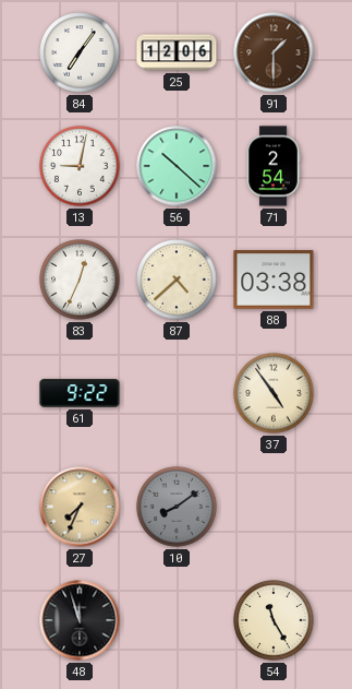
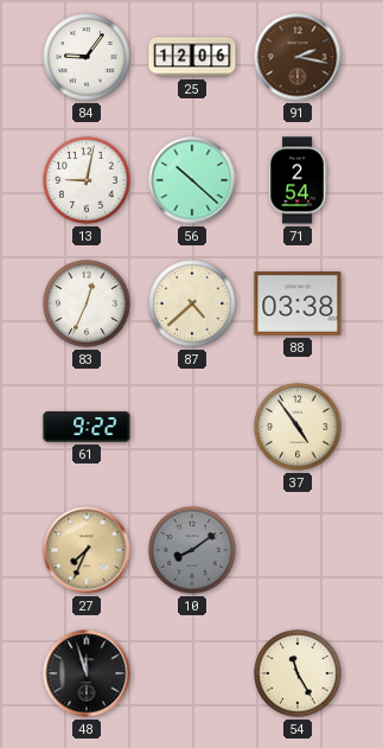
84: 7:06 -> 9:06 (87, 57)
91: 1:30 -> 2:17 (298, 57)
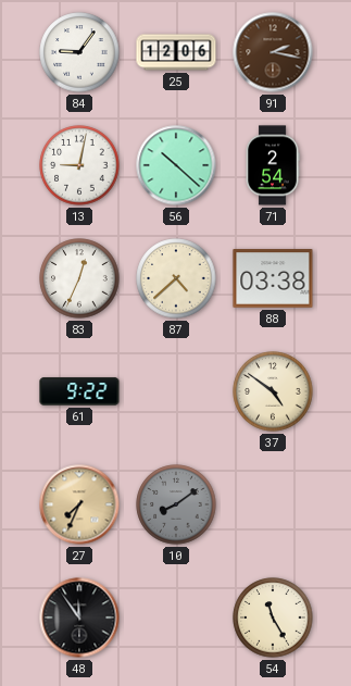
37: 4:54 -> 4:51 (273, 391)
48: 11:57 -> 11:54 (79, 618)
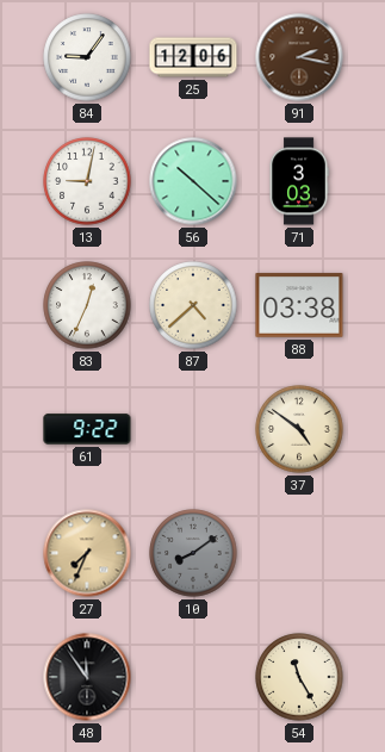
71: 2:54 -> 3:03 (299, 181)
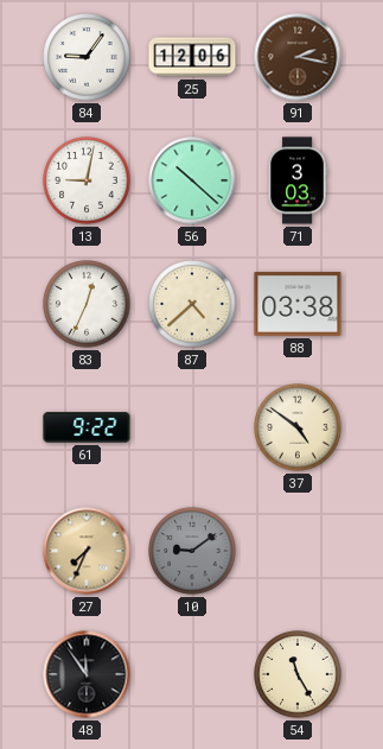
10: 8:09 -> 9:09 (192, 551)
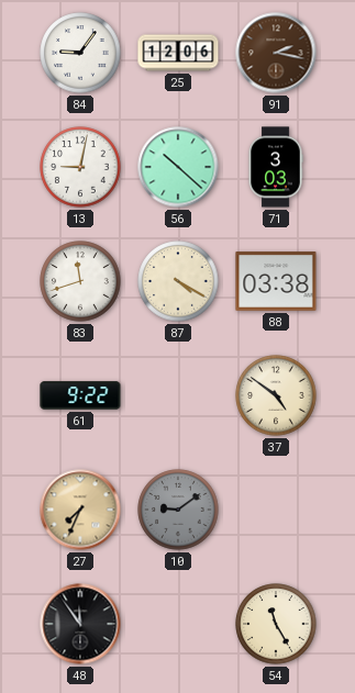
83: 12:34 -> 11:42 (80, 281)
87: 4:38 -> 4:20 (178, 281)
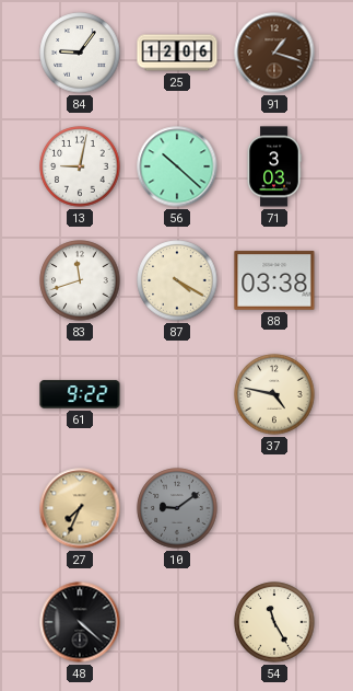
91: 2:17 -> 1:18 (274, 53)
37: 4:51 -> 4:47 (274, 394)
48: 11:54 -> 4:22 (80, 622)
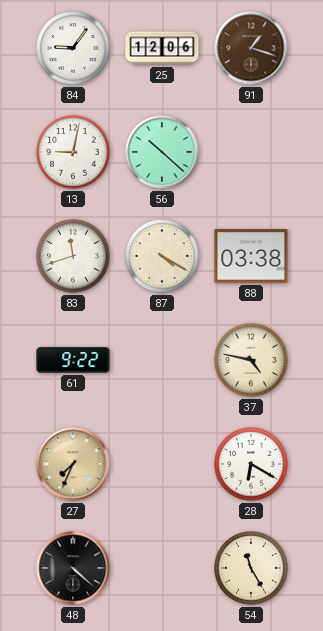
71: 3:03 -> none (274, 166)
10: 9:09 -> none (177, 508)
28: none -> 6:20 (251, 464)
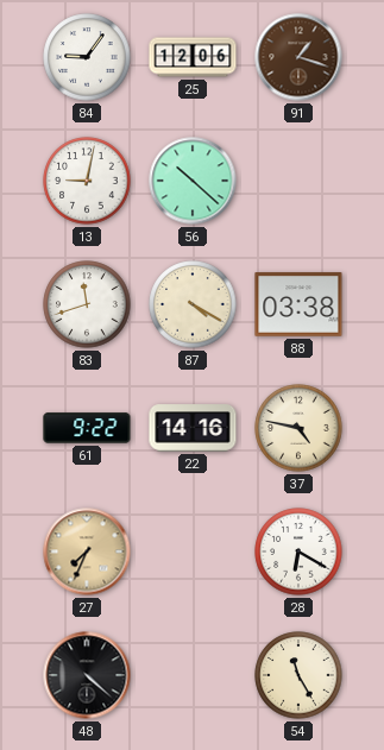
22: none -> 14:16 (193, 428)
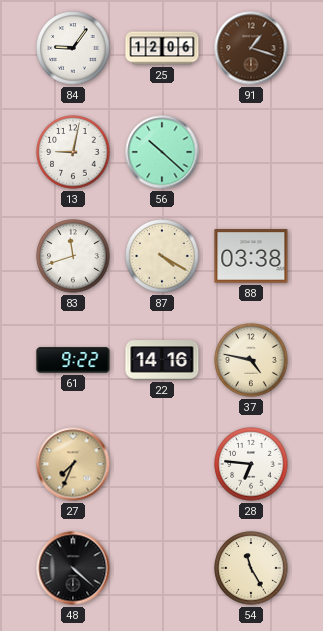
28: 6:20 -> 6:46 (251, 464)
